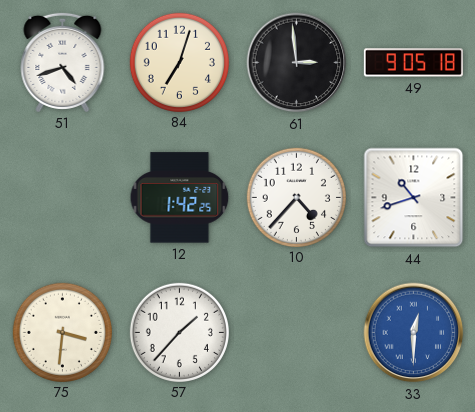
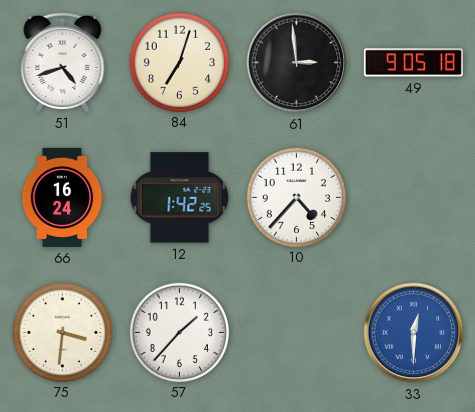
66: none -> 16:24 (62, 197)
44: 10:42 -> none (414, 198)
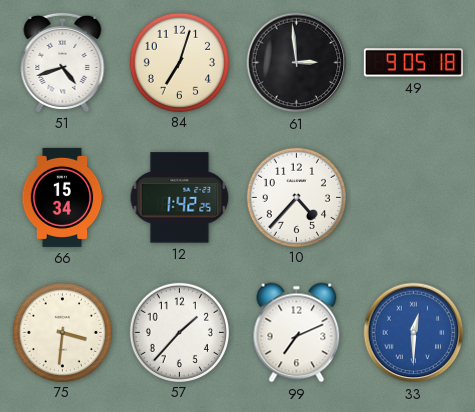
66: 16:24 -> 15:34 (62, 197)
99: none -> 7:11 (297, 333)
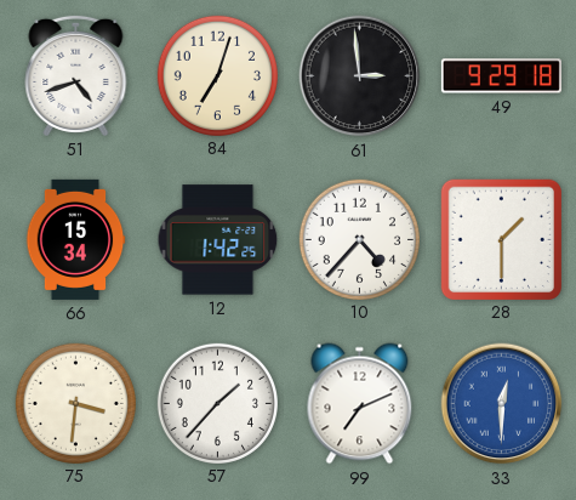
49: 9:05 -> 9:29 (501, 76)
28: none -> 1:30 (501, 239)
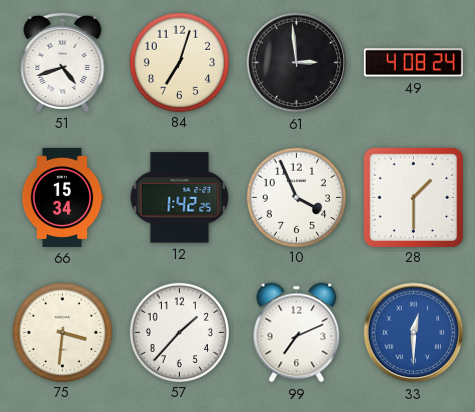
49: 9:29 -> 4:08 (413, 63)
10: 4:37 -> 3:56 (296, 197)
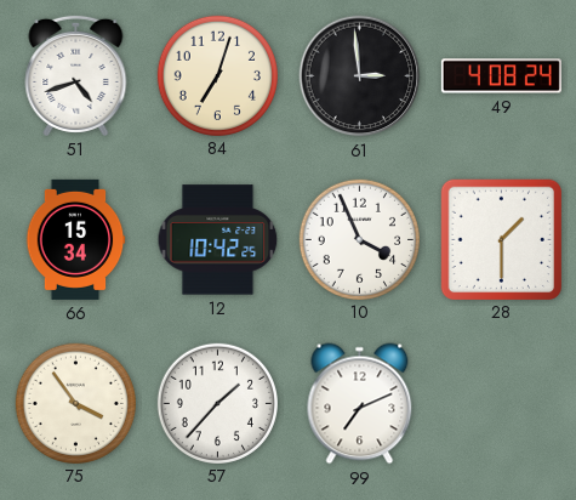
12: 1:42 -> 10:42 (218, 240)
75: 3:31 -> 3:54 (75, 403)
33: 12:30 -> none (414, 333)
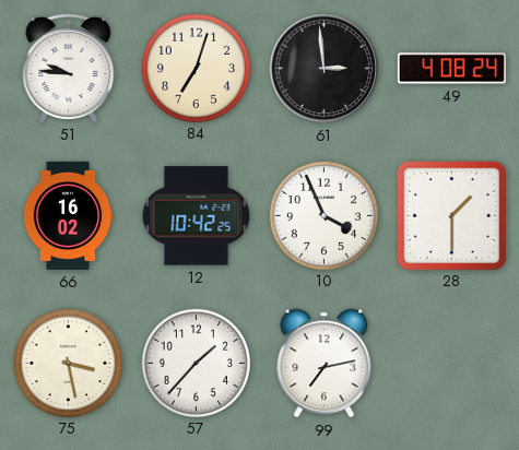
51: 4:42 -> 9:46 (69, 68)
66: 15:34 -> 16:02 (68, 215)
75: 3:54 -> 3:28 (68, 363)
99: 7:11 -> 7:13 (325, 364)
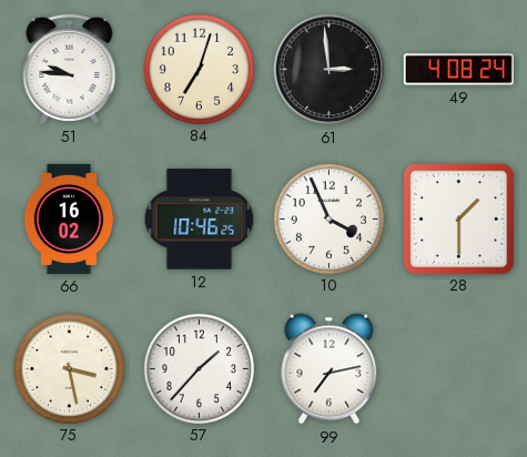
12: 10:42 -> 10:46 (200, 220)
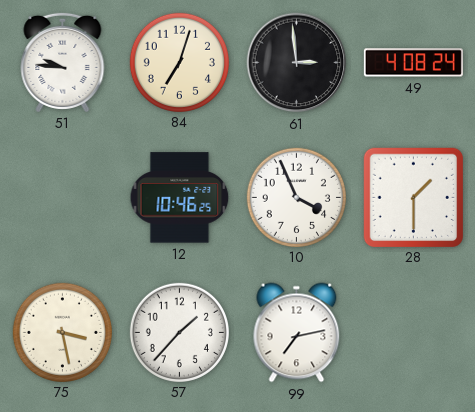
66: 16:02 -> none (69, 219)
